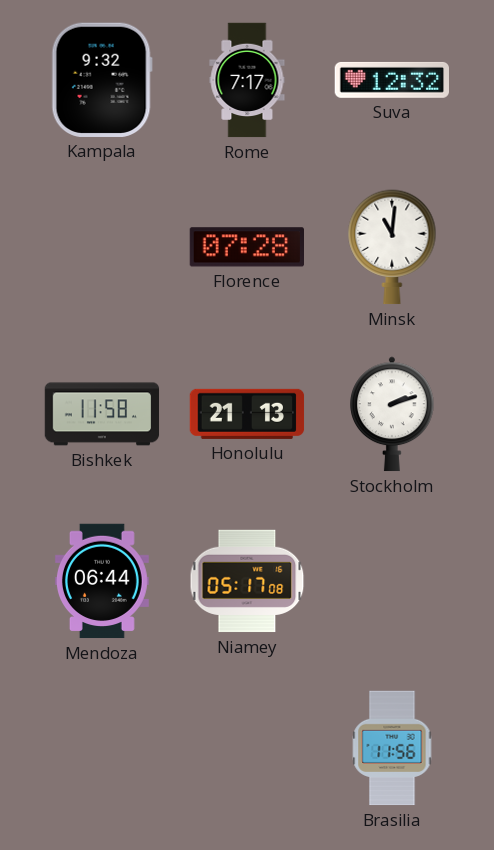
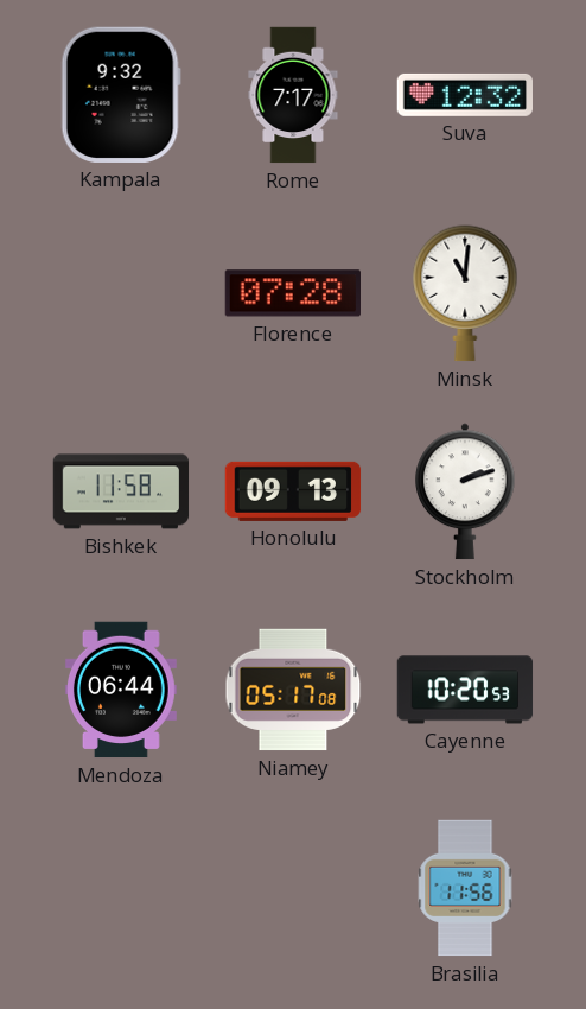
Honolulu: 21:13 -> 09:13 (293, 491)
Cayenne: none -> 10:20 (465, 690)
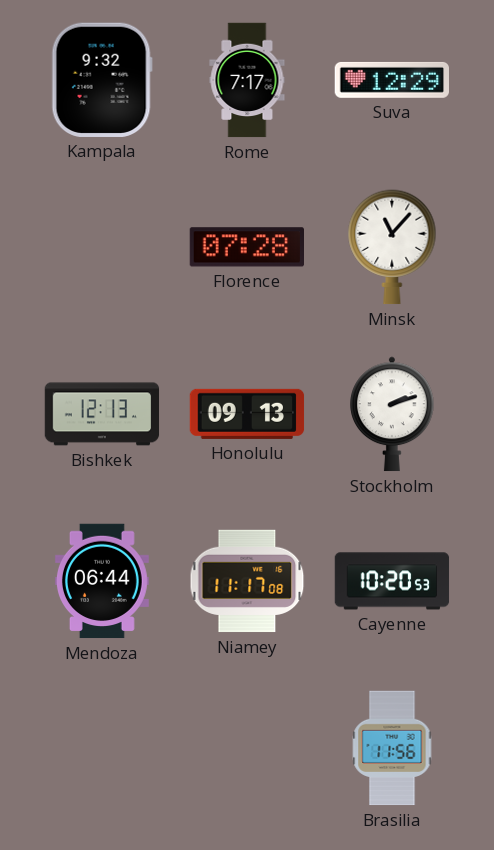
Suva: 12:32 -> 12:29 (391, 80)
Minsk: 11:01 -> 11:07 (392, 247)
Bishkek: 11:58 -> 12:13 (102, 414)
Niamey: 05:17 -> 11:17 (247, 581)
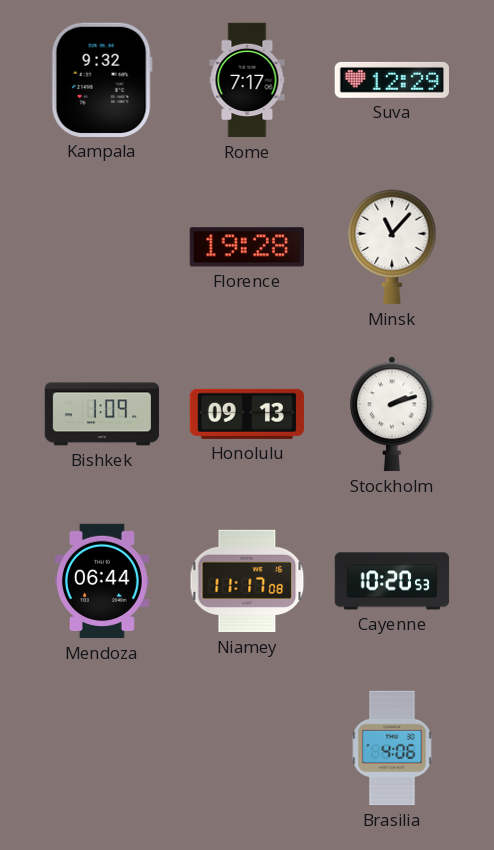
Florence: 07:28 -> 19:28 (246, 247)
Bishkek: 12:13 -> 1:09 (102, 414)
Brasilia: 11:56 -> 4:06 (392, 748)
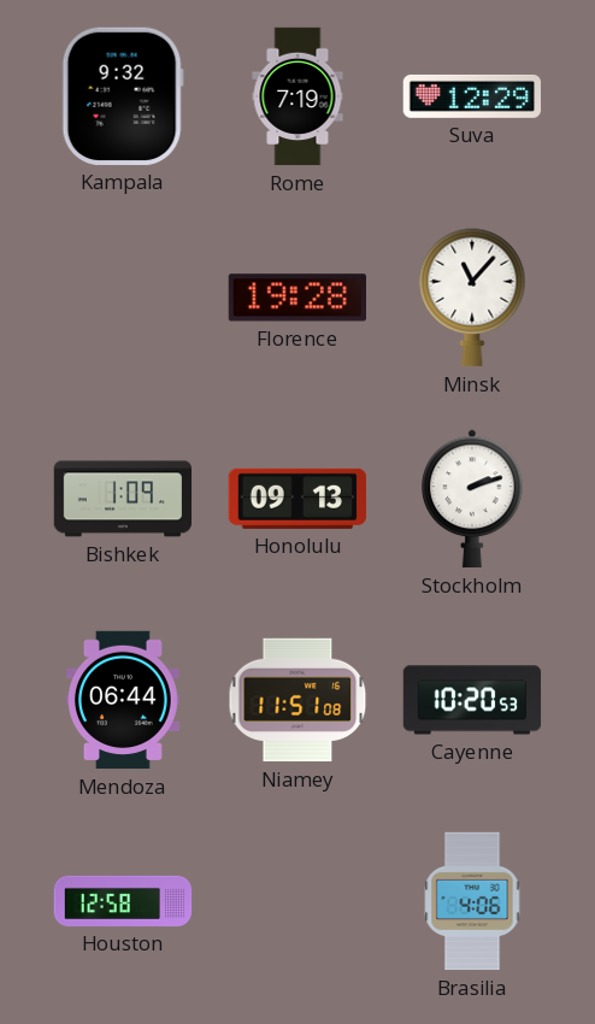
Rome: 7:17 -> 7:19 (297, 96)
Niamey: 11:17 -> 11:51 (297, 700)
Houston: none -> 12:58 (123, 901)
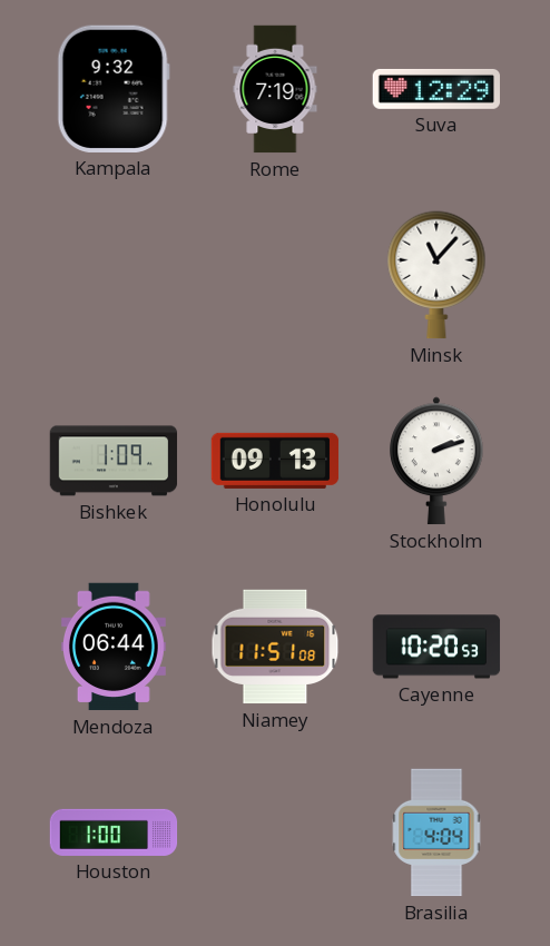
Florence: 19:28 -> none (296, 298)
Houston: 12:58 -> 1:00 (114, 832)
Brasilia: 4:06 -> 4:04 (436, 832)
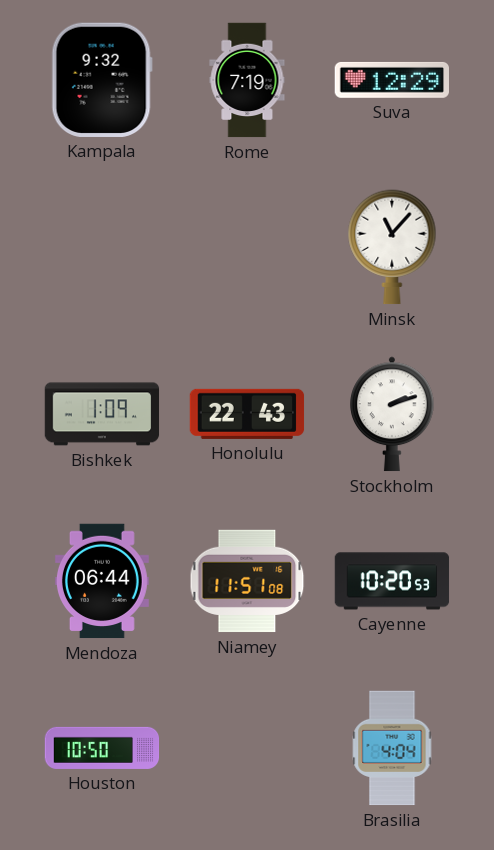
Honolulu: 09:13 -> 22:43 (247, 414)
Houston: 1:00 -> 10:50 (102, 748)
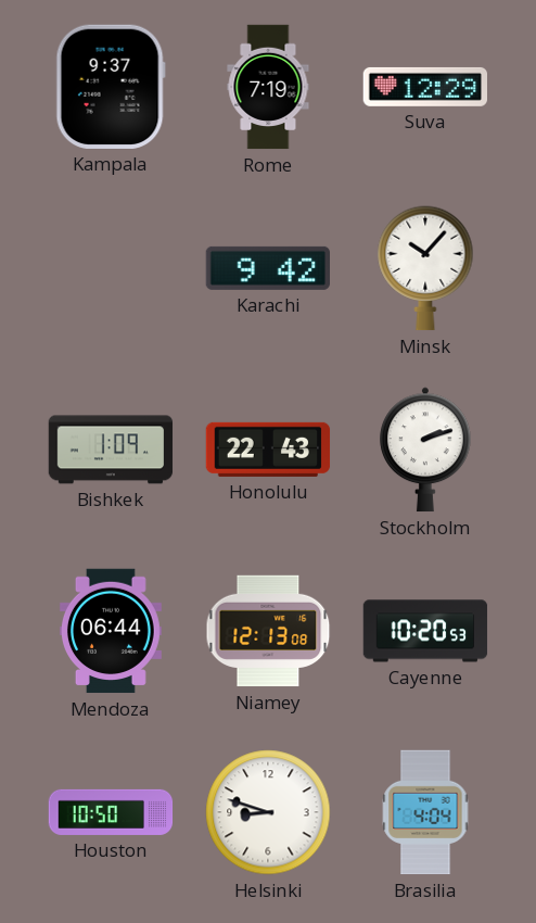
Kampala: 9:32 -> 9:37 (111, 87)
Karachi: none -> 9:42 (267, 268)
Minsk: 11:07 -> 10:07 (425, 268)
Niamey: 11:51 -> 12:13 (268, 631)
Helsinki: none -> 8:48 (268, 812)
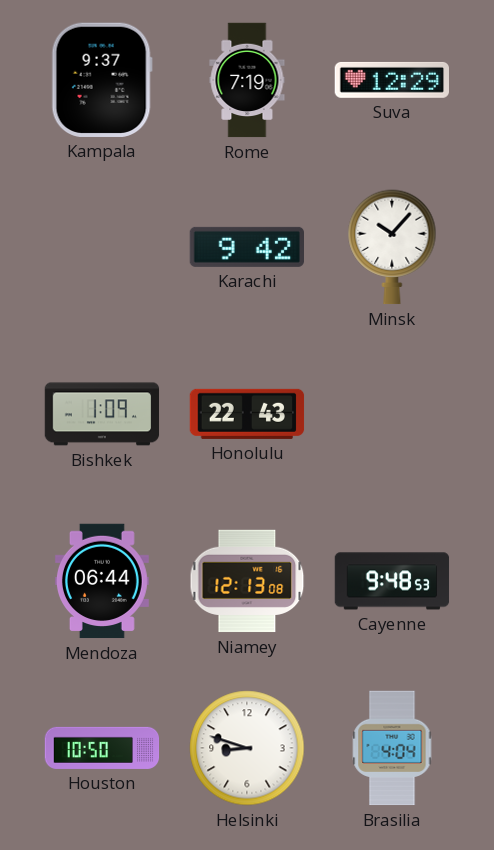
Stockholm: 2:12 -> none (425, 450)
Cayenne: 10:20 -> 9:48 (392, 581)
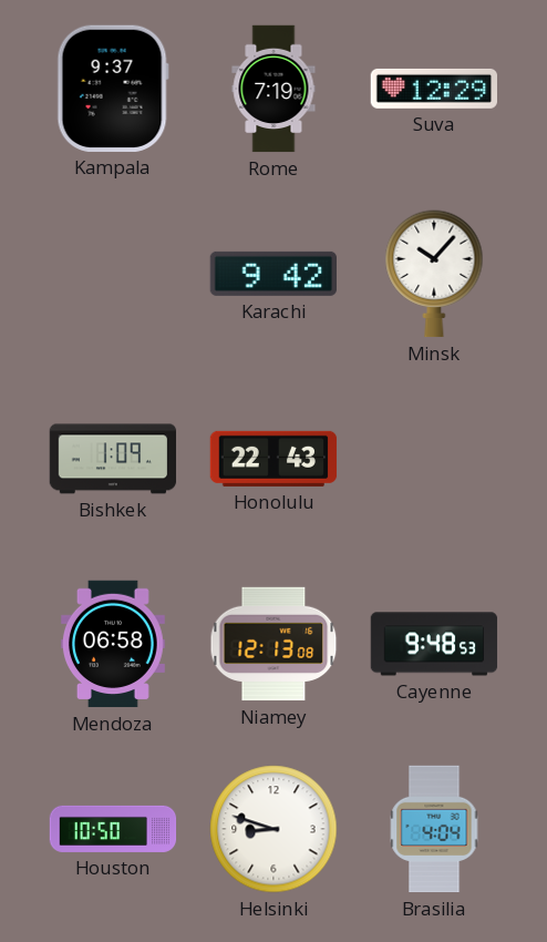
Mendoza: 06:44 -> 06:58 (113, 644)
